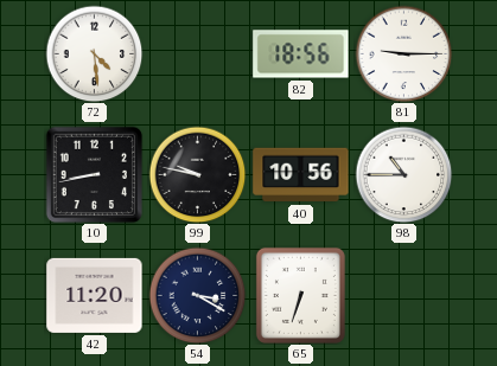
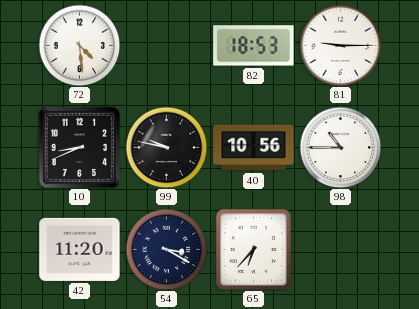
82: 18:56 -> 18:53 (254, 46)
10: 8:43 -> 8:41 (79, 147)
65: 6:33 -> 6:37 (253, 249)
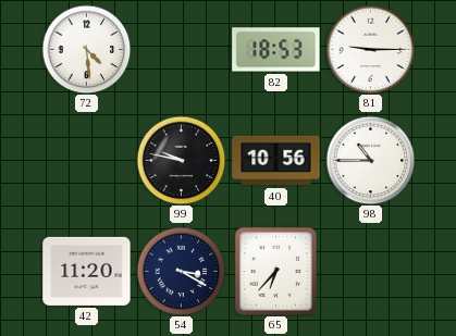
10: 8:41 -> none (79, 147)
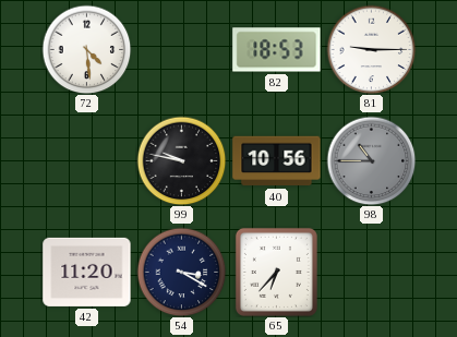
98 dial: white -> grey (371, 160)
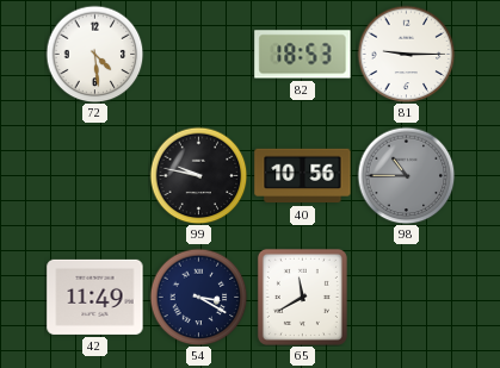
42: 11:20 -> 11:49 (95, 297)
65: 6:37 -> 11:40 (302, 297)
